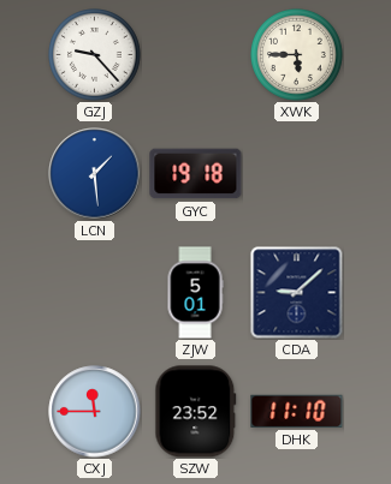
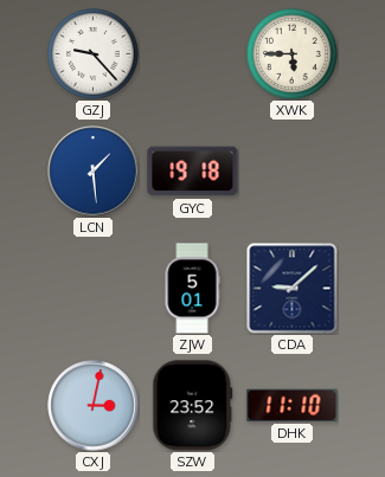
CXJ: 11:45 -> 3:02 (94, 406)
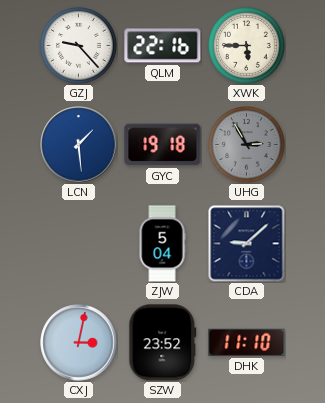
QLM: none -> 22:16 (163, 46)
UHG: none -> 2:55 (247, 145)
ZJW: 5:01 -> 5:04 (162, 244)
